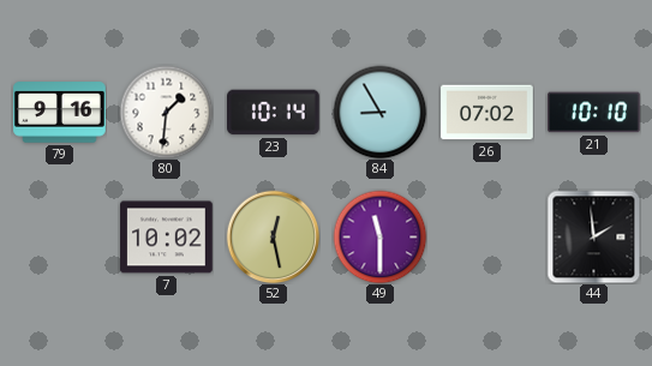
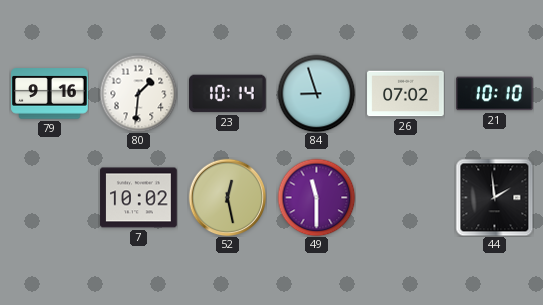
84: 8:55 -> 8:57 (316, 93)
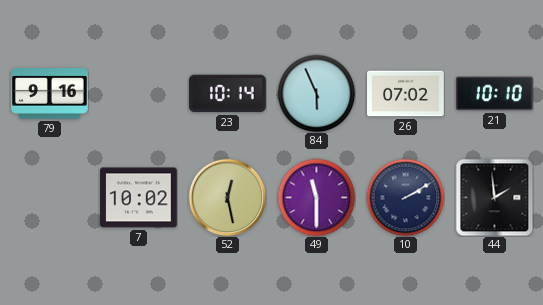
80: 1:31 -> none (138, 93)
84: 8:57 -> 5:56 (316, 93)
10: none -> 2:10 (405, 197)
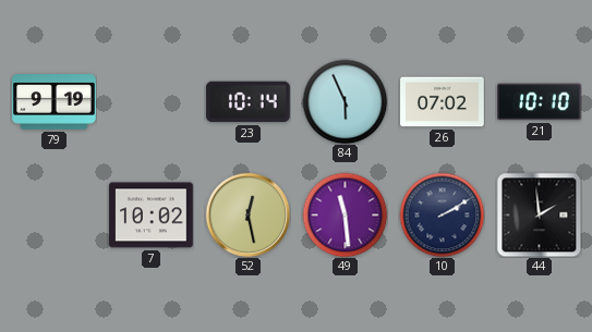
79: 9:16 -> 9:19 (55, 102)
49: 11:30 -> 11:29 (345, 214)
